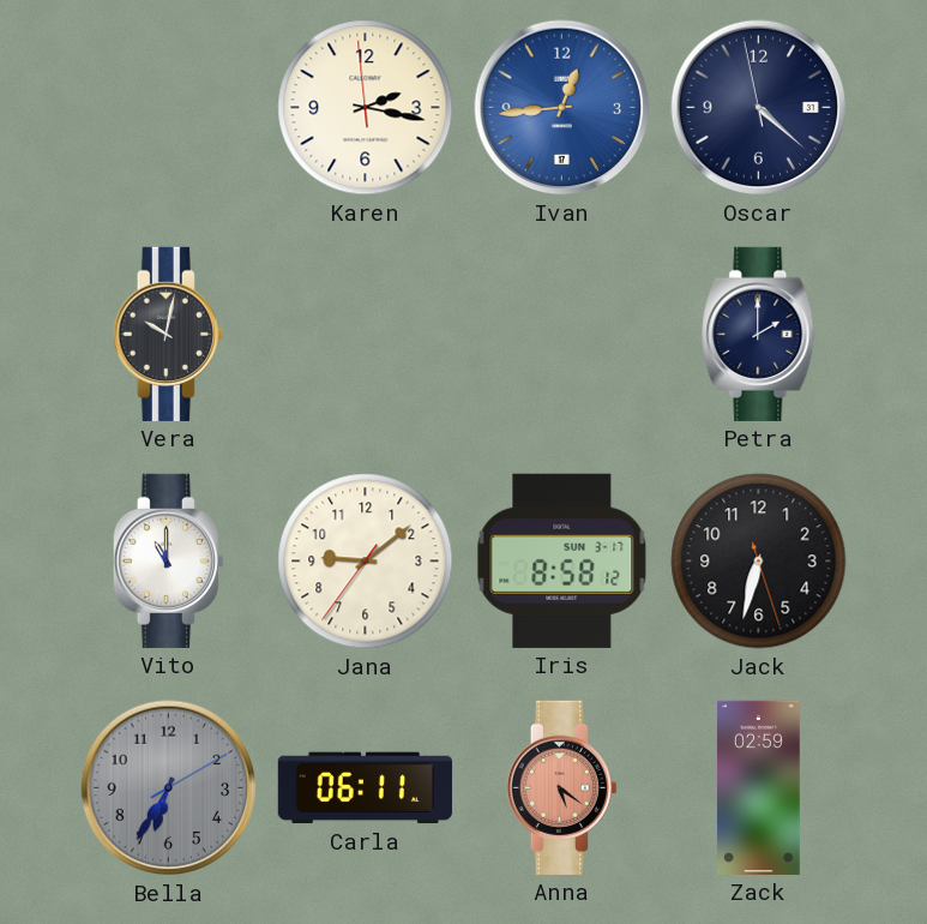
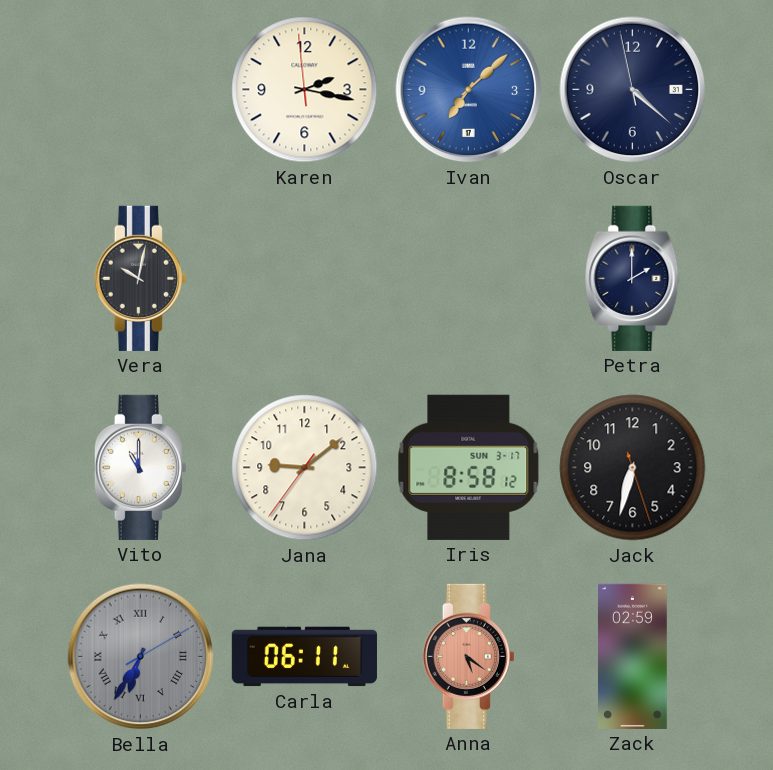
Ivan: 12:44 -> 7:08 (469, 90)
Bella numerals: Arabic -> Roman (141, 657)
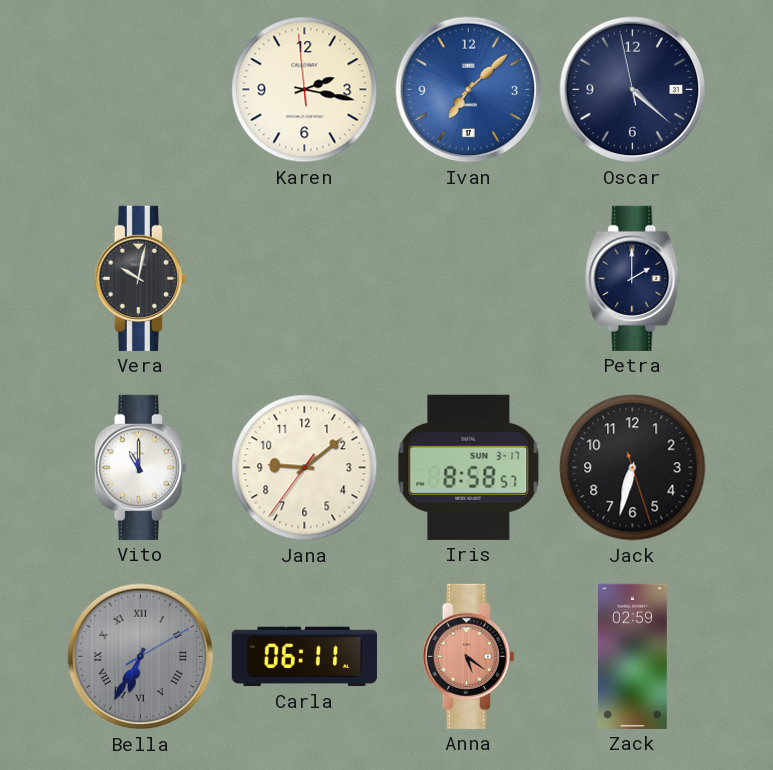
Iris: 8:58:12 -> 8:58:57 (469, 467)
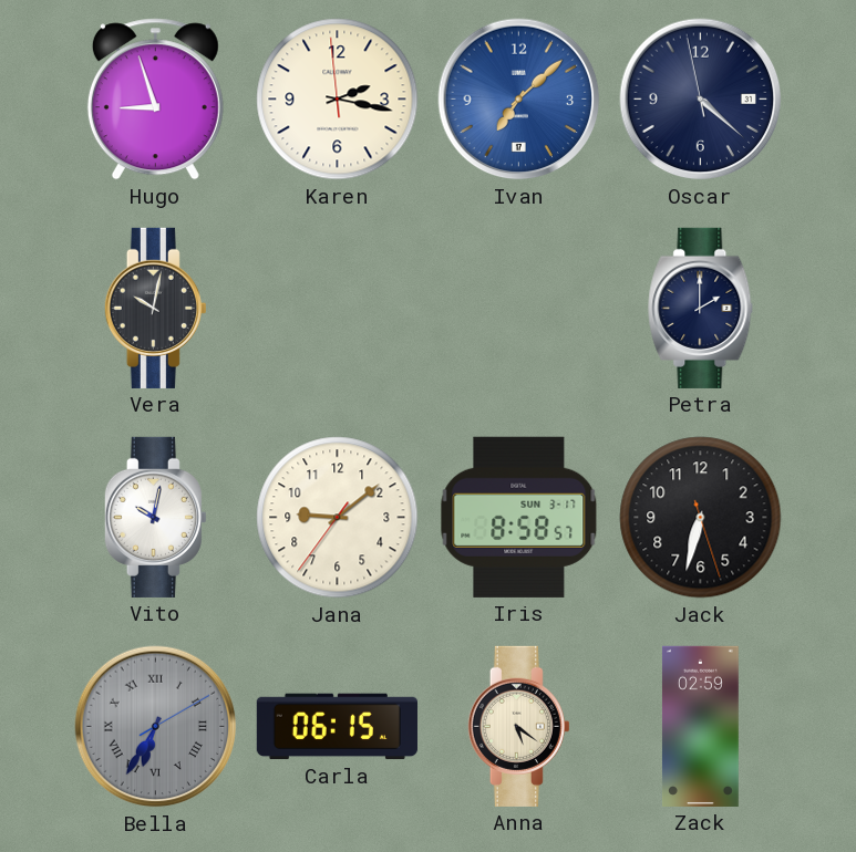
Hugo: none -> 8:57 (155, 100)
Vito: 11:00 -> 10:02 (155, 517)
Carla: 06:11 -> 06:15 (337, 727)
Anna dial: salmon -> cream (518, 726)
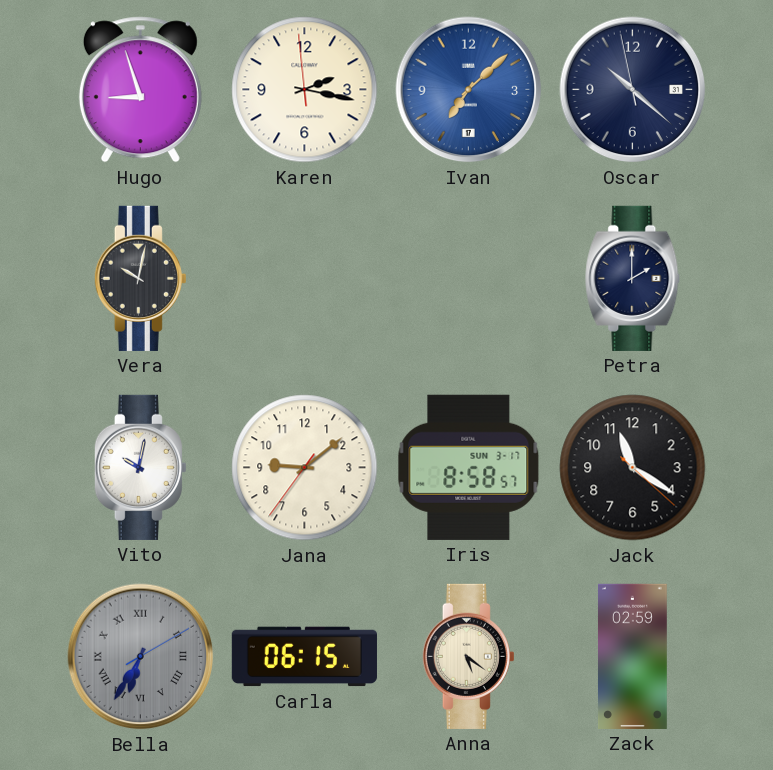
Oscar: 4:21 -> 10:21 (633, 90)
Jack: 6:32 -> 11:20 (633, 468)
